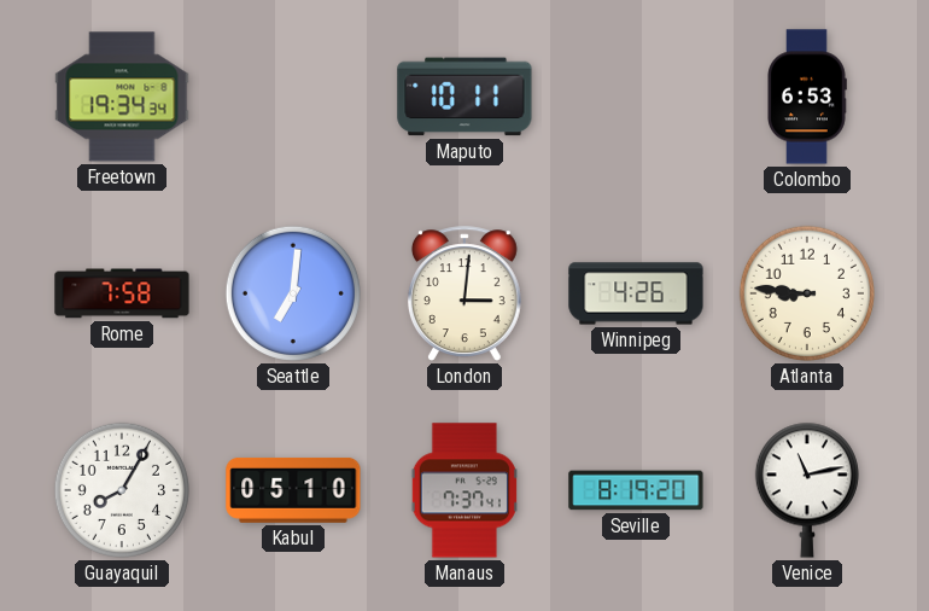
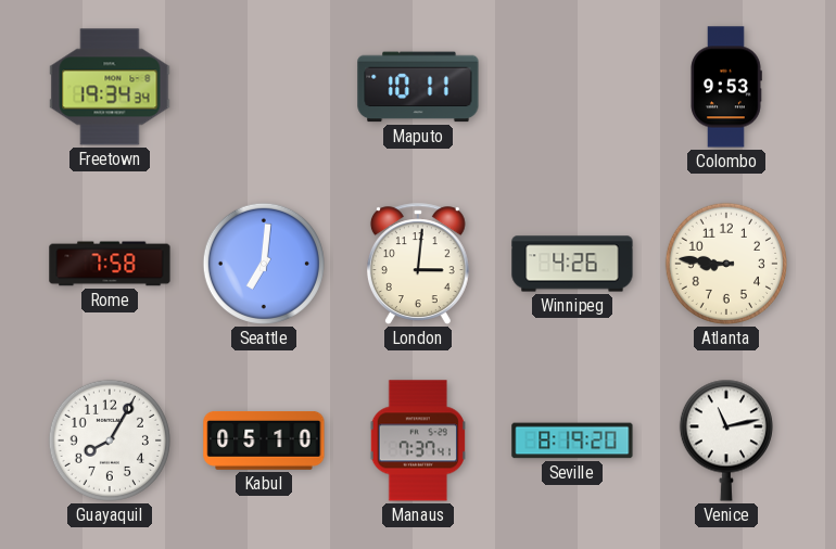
Colombo: 6:53 -> 9:53 (726, 87)
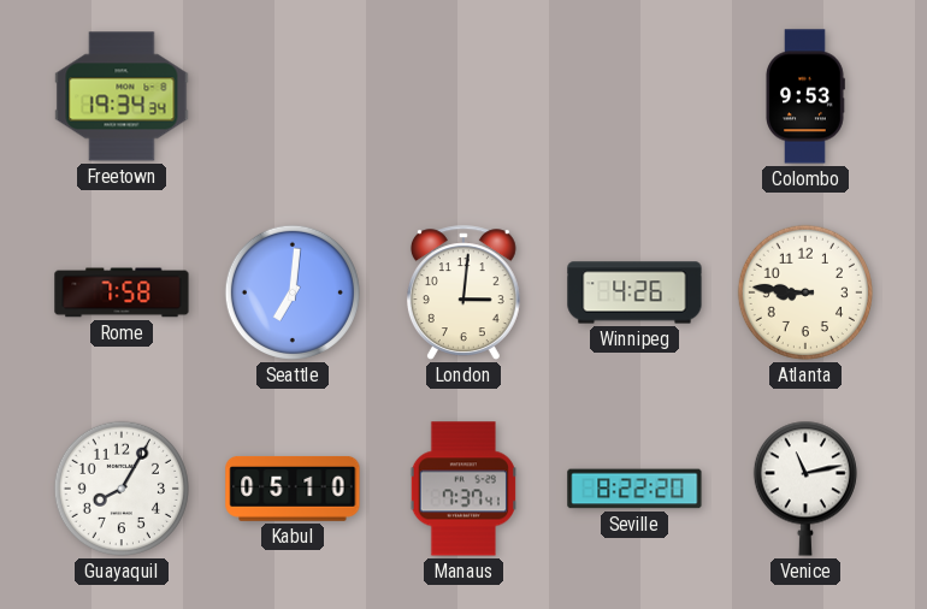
Maputo: 10:11 -> none (418, 87)
Seville: 8:19 -> 8:22 (634, 489)
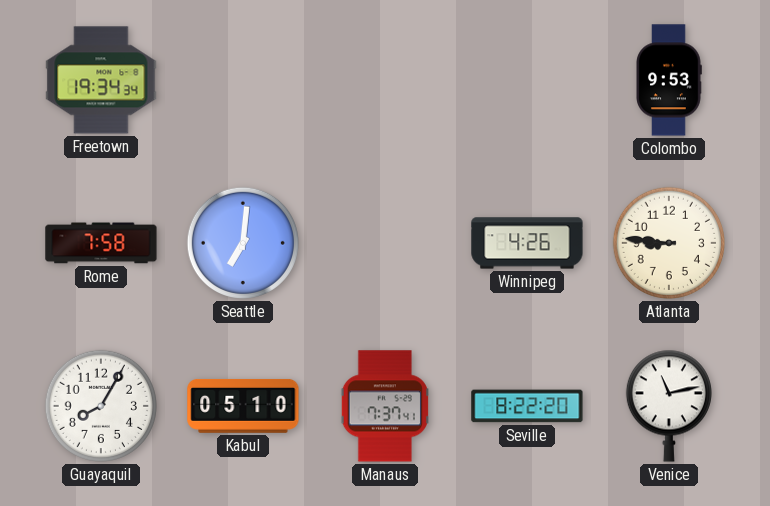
London: 3:01 -> none (463, 292)
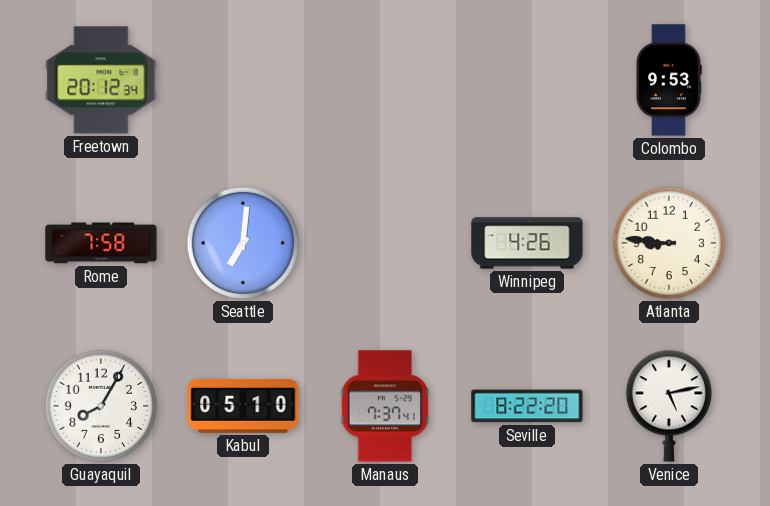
Freetown: 19:34 -> 20:12 (101, 80)
Venice: 11:13 -> 5:13 (669, 406)
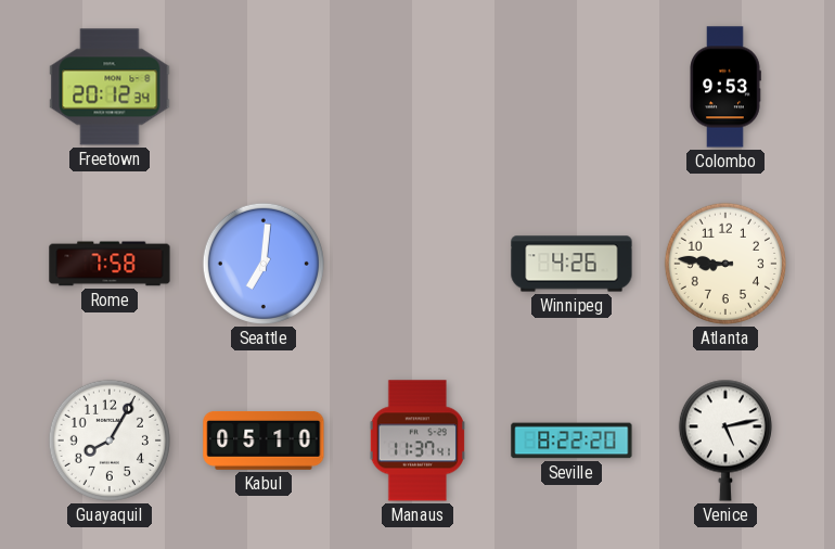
Manaus: 7:37 -> 11:37 (418, 441)
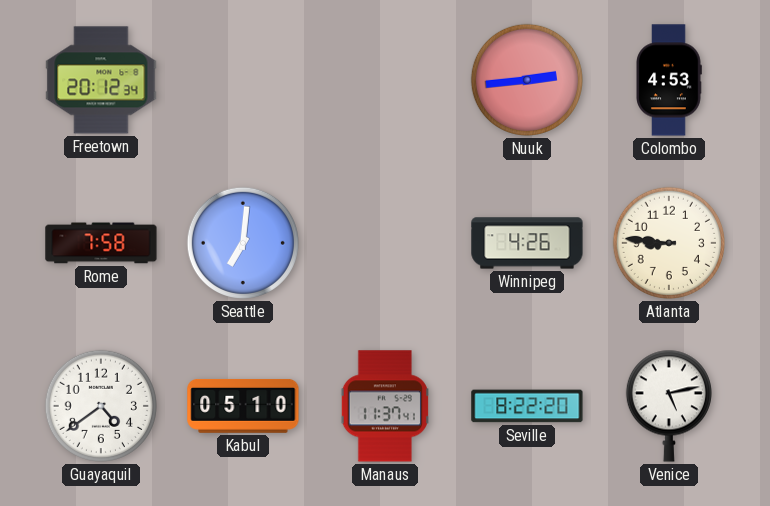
Nuuk: none -> 2:44 (527, 80)
Colombo: 9:53 -> 4:53 (669, 80)
Guayaquil: 8:05 -> 4:39 (101, 406)
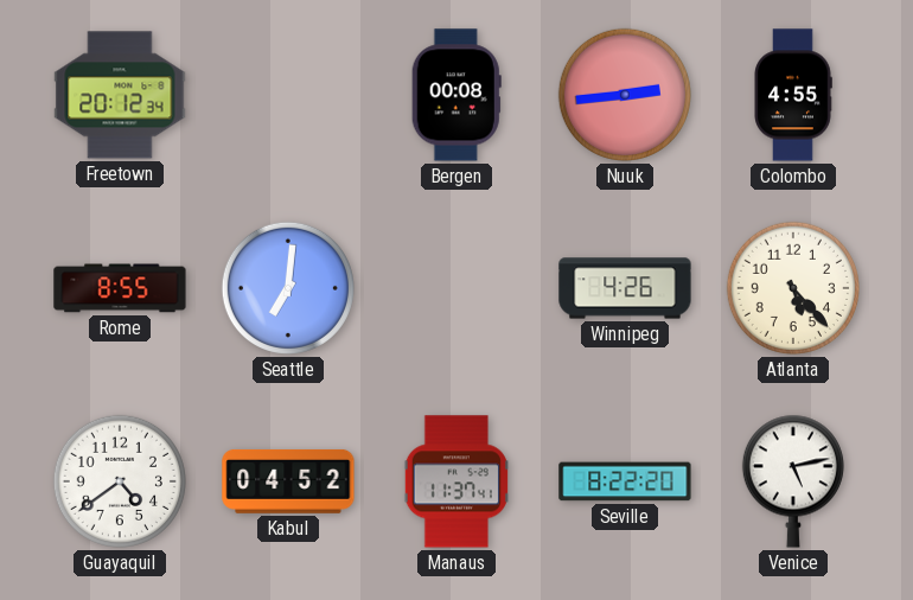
Bergen: none -> 00:08 (456, 95)
Colombo: 4:53 -> 4:55 (793, 95)
Rome: 7:58 -> 8:55 (120, 288)
Atlanta: 8:46 -> 5:23 (793, 288)
Kabul: 05:10 -> 04:52 (288, 481)
